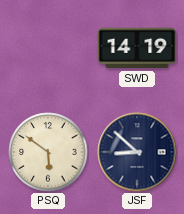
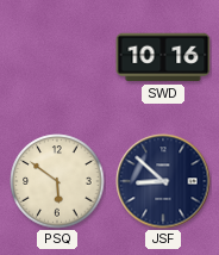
SWD: 14:19 -> 10:16 (163, 57)
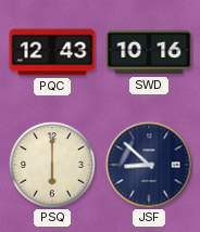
PQC: none -> 12:43 (52, 52)
PSQ: 5:51 -> 6:00 (52, 165)
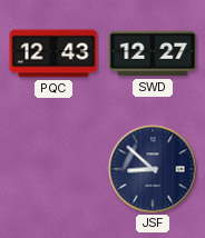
SWD: 10:16 -> 12:27 (153, 53)
PSQ: 6:00 -> none (52, 165)
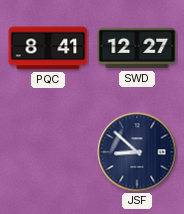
PQC: 12:43 -> 8:41 (48, 48)
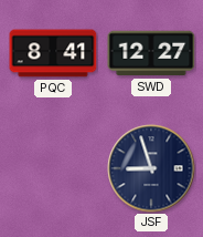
JSF: 8:52 -> 8:57 (151, 168)
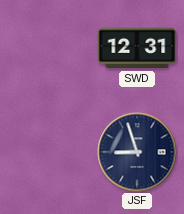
PQC: 8:41 -> none (53, 53)
SWD: 12:27 -> 12:31 (137, 48)
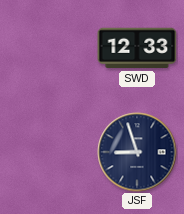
SWD: 12:31 -> 12:33 (137, 48)
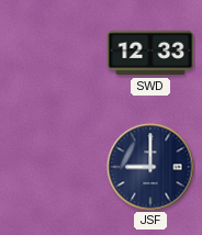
JSF: 8:57 -> 9:00 (150, 167)
